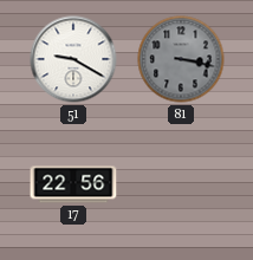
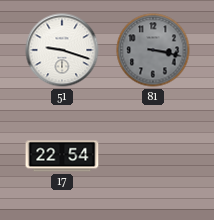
51: 9:20 -> 9:18 (62, 50)
17: 22:56 -> 22:54 (62, 156)
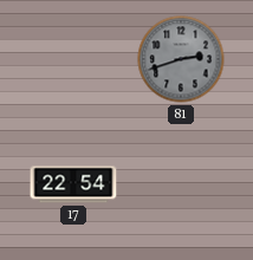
51: 9:18 -> none (62, 50)
81: 3:17 -> 2:42 (181, 59)
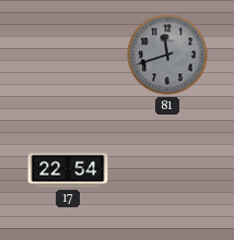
81: 2:42 -> 11:42 (167, 55)
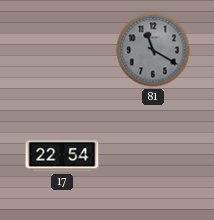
81: 11:42 -> 11:20 (153, 50)
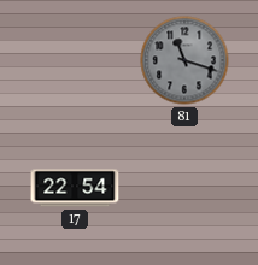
81: 11:20 -> 11:18 (184, 60)
